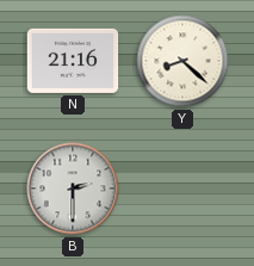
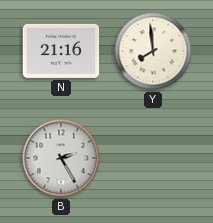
Y: 8:22 -> 7:59 (153, 51)
B: 2:30 -> 2:25 (61, 158)
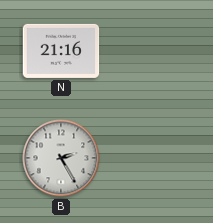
Y: 7:59 -> none (153, 51)
